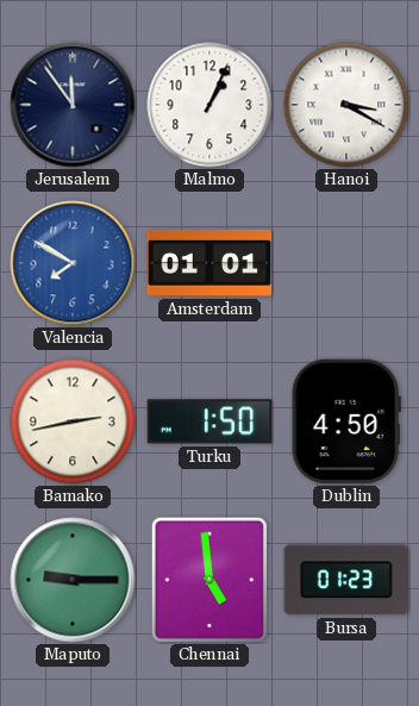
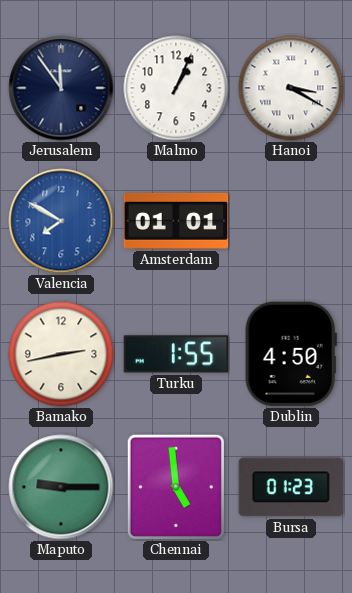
Turku: 1:50 -> 1:55 (176, 354)
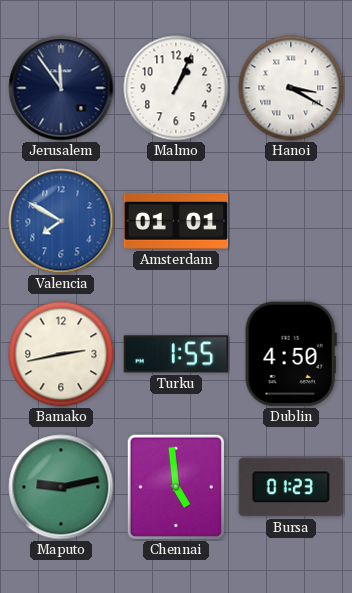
Maputo: 9:15 -> 9:13 (61, 487)
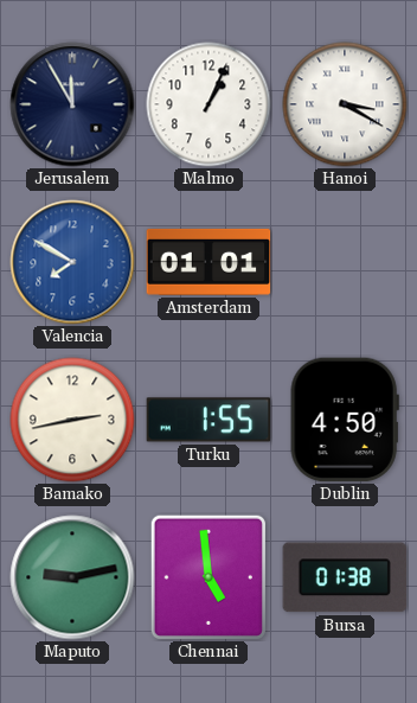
Jerusalem: 11:54 -> 11:55 (72, 104)
Bursa: 01:23 -> 01:38 (345, 577)
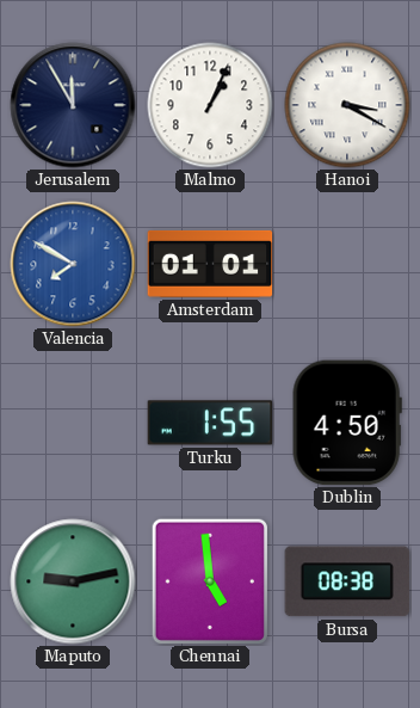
Bamako: 2:43 -> none (72, 420)
Bursa: 01:38 -> 08:38 (347, 581)
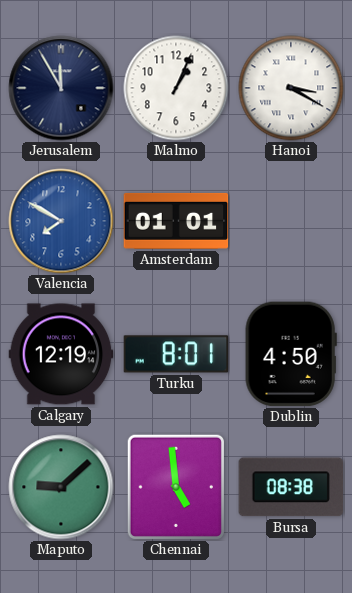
Calgary: none -> 12:19 (61, 354)
Turku: 1:55 -> 8:01 (176, 354)
Maputo: 9:13 -> 9:08 (61, 487)
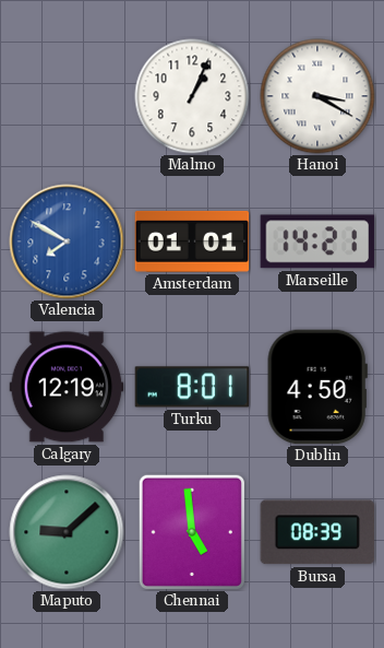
Jerusalem: 11:55 -> none (61, 88)
Marseille: none -> 14:21 (317, 241)
Bursa: 08:38 -> 08:39 (317, 532)
